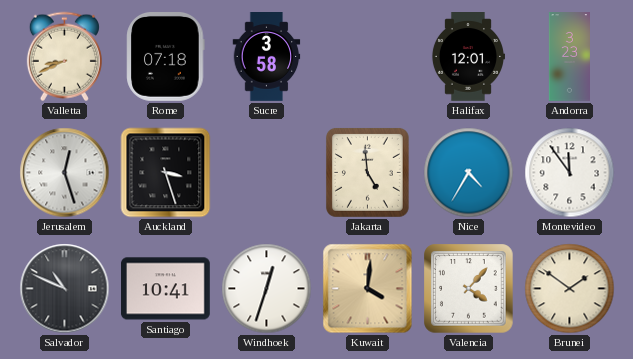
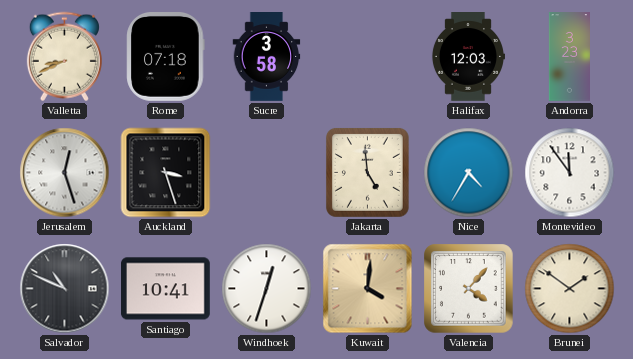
Halifax: 12:01 -> 12:03 (467, 57)
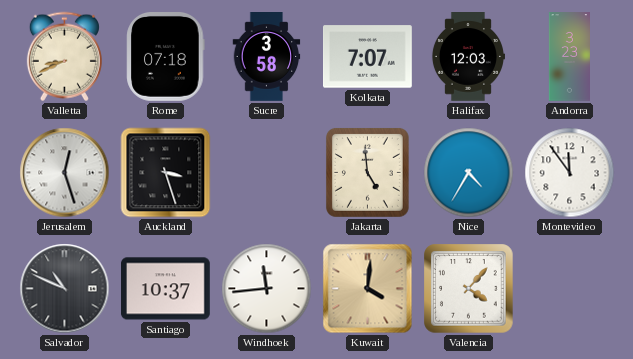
Kolkata: none -> 7:07 (368, 57)
Santiago: 10:41 -> 10:37 (165, 289)
Windhoek: 12:33 -> 11:44 (267, 289)
Brunei: 1:51 -> none (570, 289)
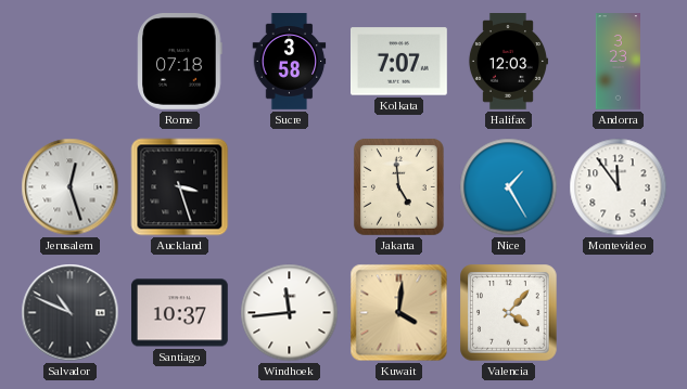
Valletta: 8:41 -> none (64, 57)
Nice: 4:35 -> 1:25 (509, 187)
